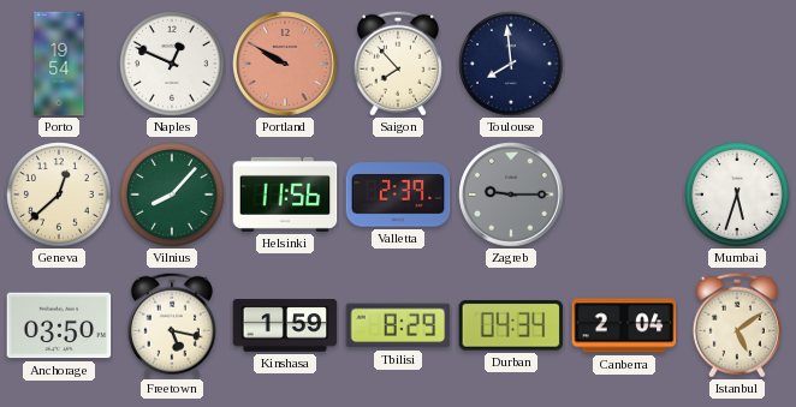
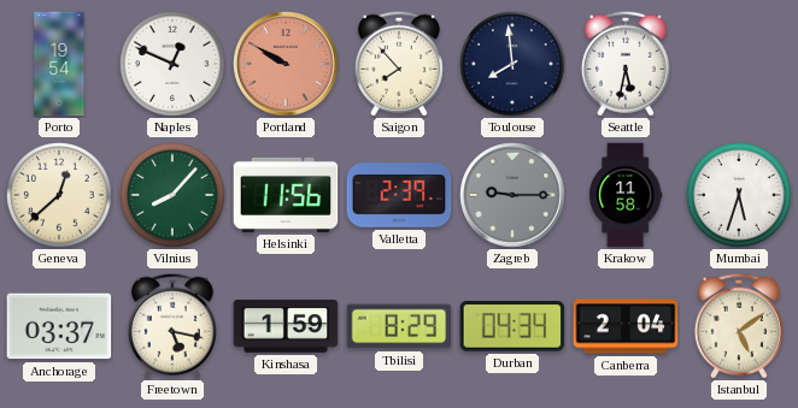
Seattle: none -> 5:32 (626, 64)
Krakow: none -> 11:58 (626, 195)
Anchorage: 03:50 -> 03:37 (59, 326)
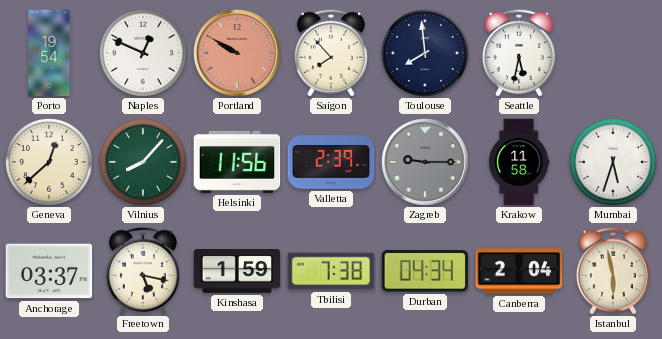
Tbilisi: 8:29 -> 7:38 (331, 271)
Istanbul: 5:09 -> 5:58 (613, 271)
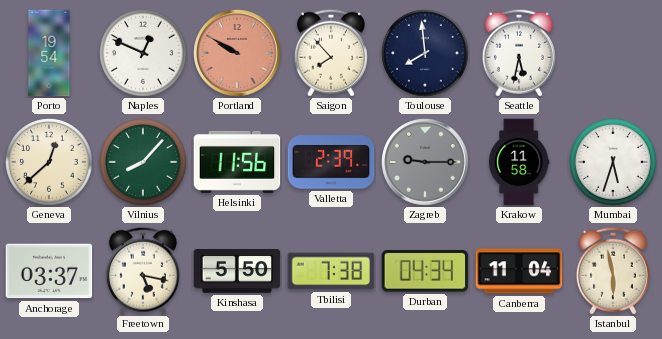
Kinshasa: 1:59 -> 5:50 (237, 271)
Canberra: 2:04 -> 11:04 (519, 271)
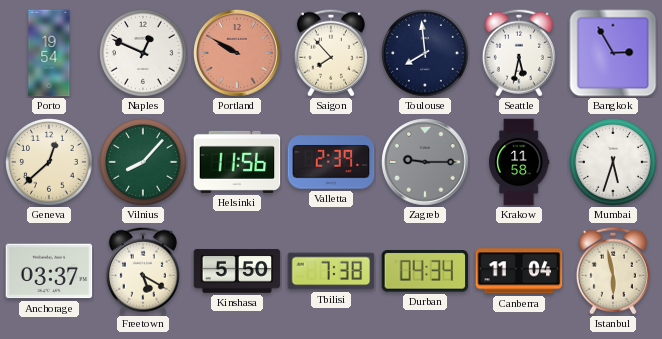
Bangkok: none -> 2:55 (613, 53)
Freetown: 5:17 -> 5:20 (143, 271)
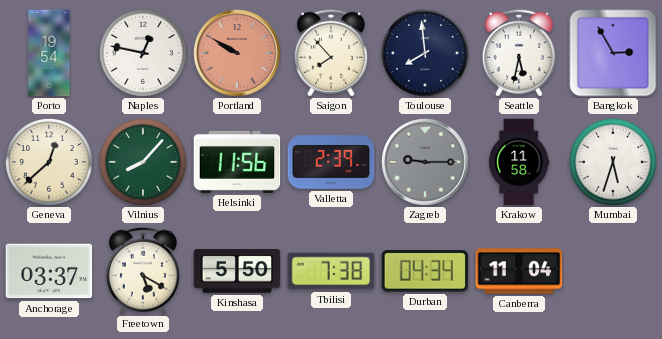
Naples: 12:49 -> 12:47 (144, 54)
Istanbul: 5:58 -> none (613, 271)
